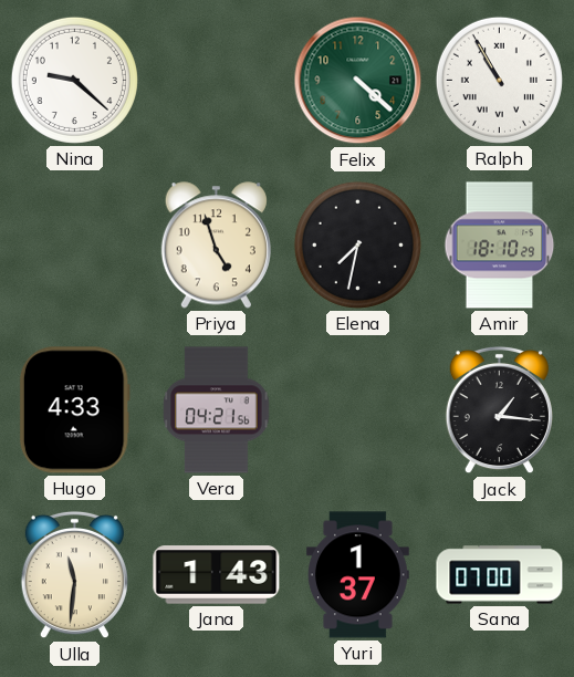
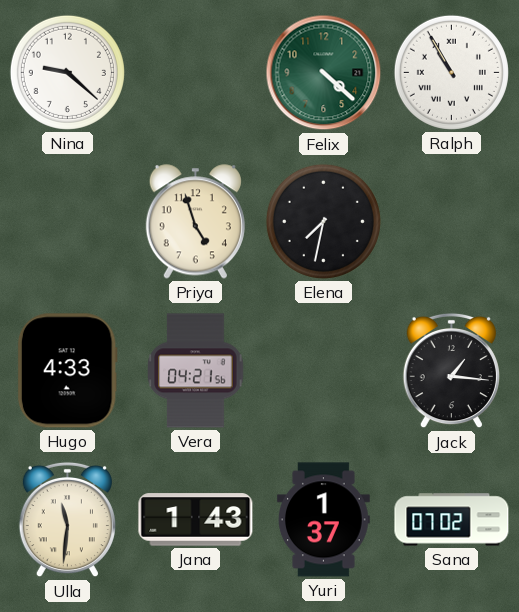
Amir: 18:10 -> none (500, 246)
Sana: 07:00 -> 07:02 (452, 520)
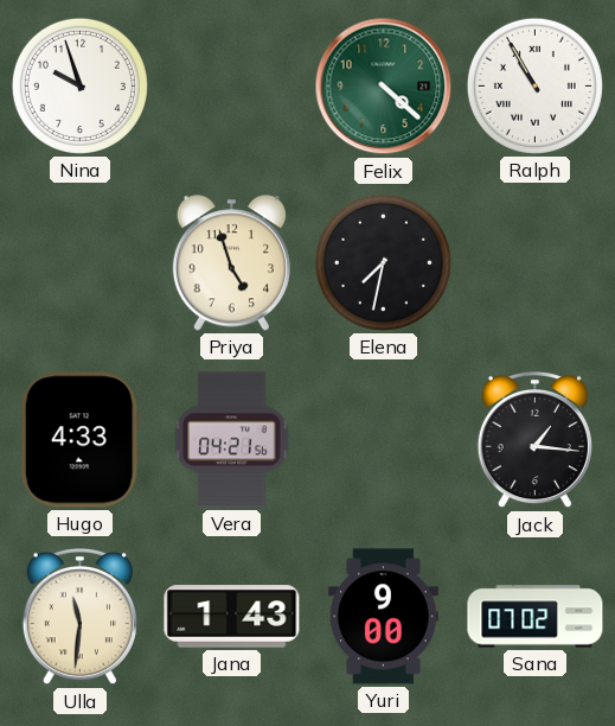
Nina: 9:22 -> 9:57 (79, 85)
Yuri: 1:37 -> 9:00 (384, 617)
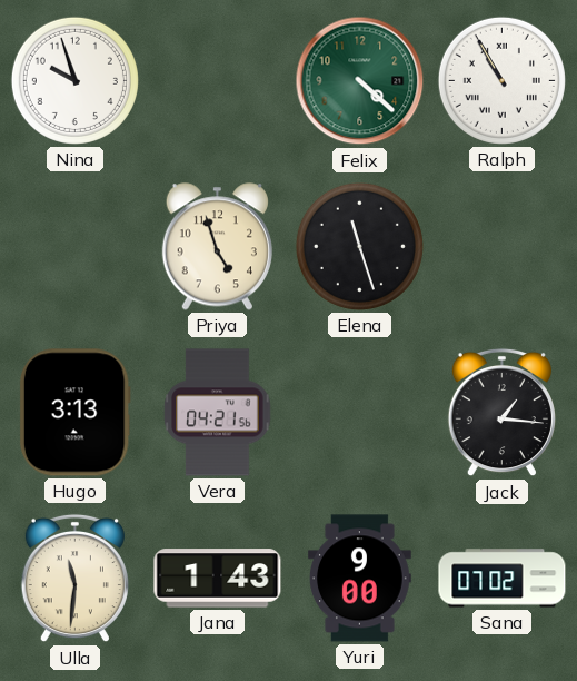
Elena: 7:32 -> 11:27 (359, 246)
Hugo: 4:33 -> 3:13 (74, 413)
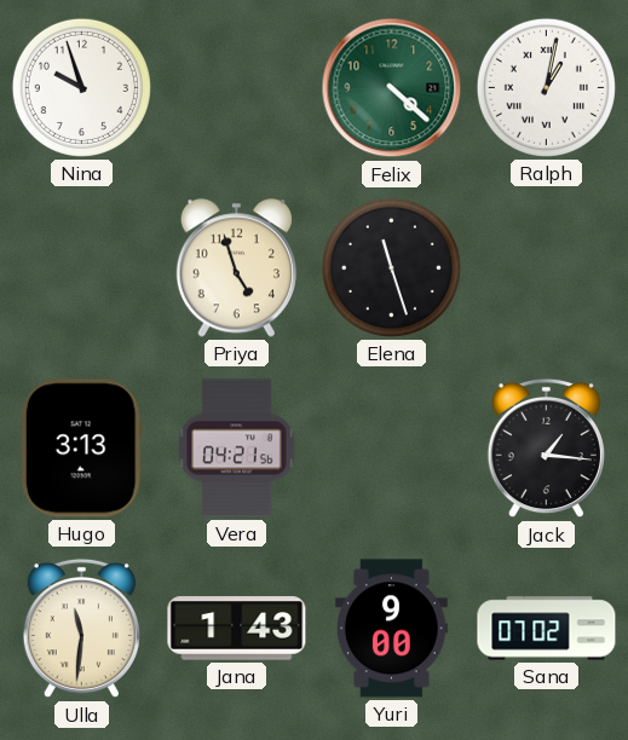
Ralph: 10:55 -> 1:02 (546, 87)
